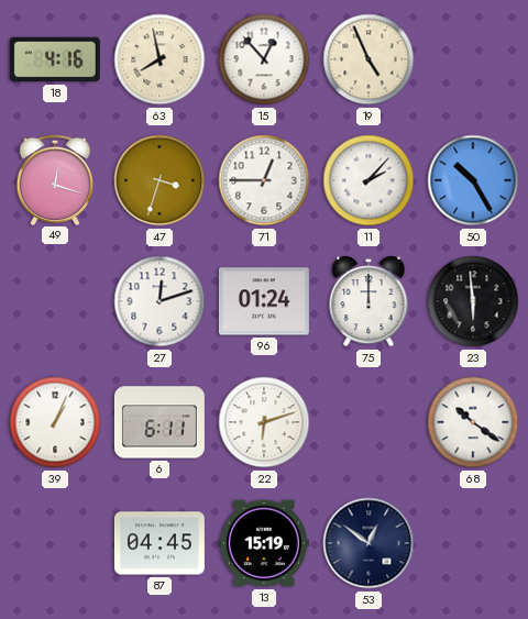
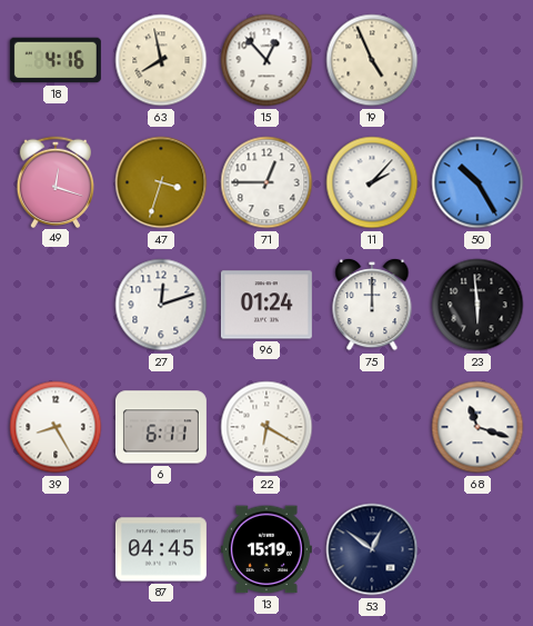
39: 1:04 -> 8:25 (56, 427)
22: 6:12 -> 6:20 (266, 427)
68: 10:21 -> 11:18 (477, 427)
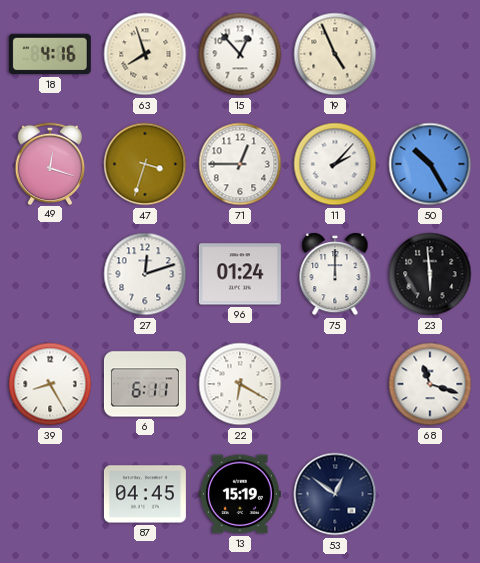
63: 7:58 -> 7:57 (145, 54)
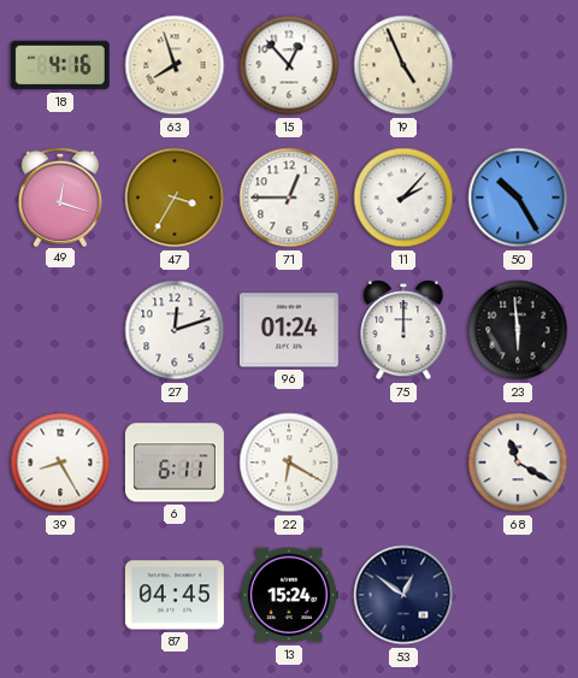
47: 3:33 -> 3:35 (175, 197)
68: 11:18 -> 11:20 (518, 462)
13: 15:19 -> 15:24 (289, 595)
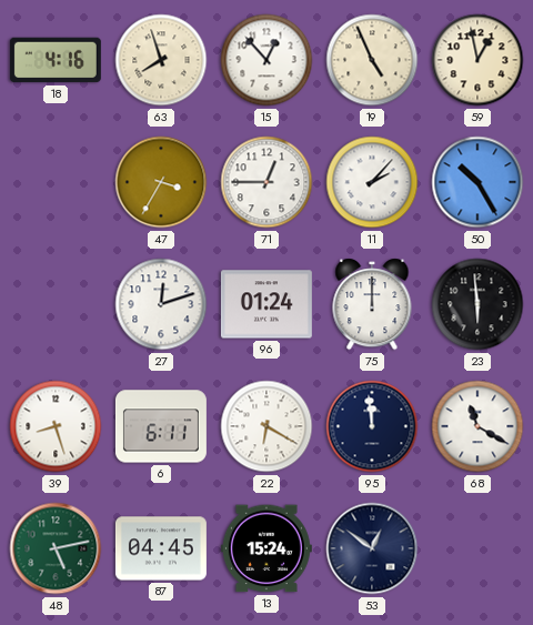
59: none -> 12:58 (477, 60)
49: 12:18 -> none (60, 196)
39: 8:25 -> 8:27 (56, 426)
95: none -> 11:59 (372, 426)
48: none -> 5:13 (56, 548)
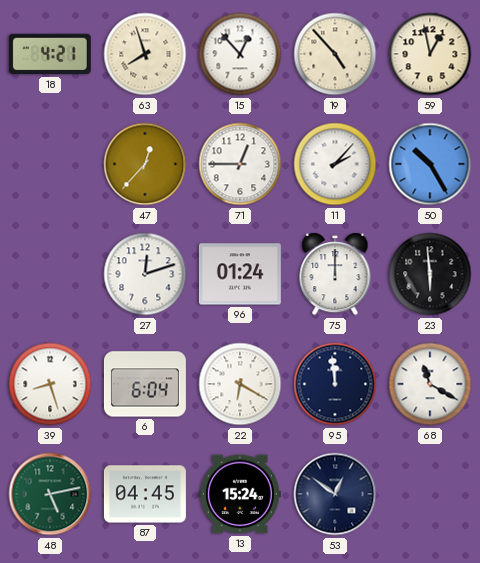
18: 4:16 -> 4:21 (50, 54)
19: 4:56 -> 4:53 (335, 54)
47: 3:35 -> 12:37 (145, 164)
6: 6:11 -> 6:04 (145, 384)
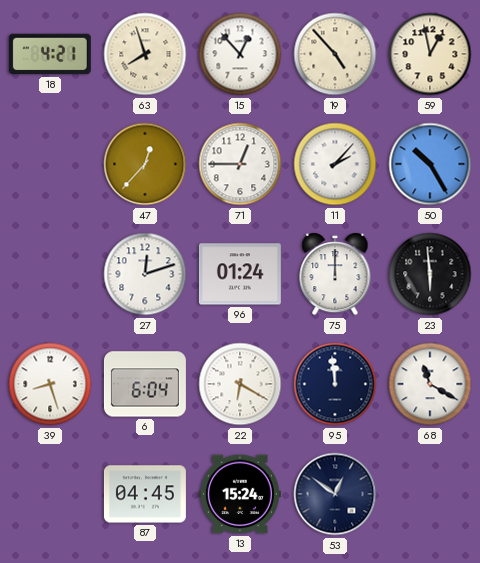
48: 5:13 -> none (50, 494)
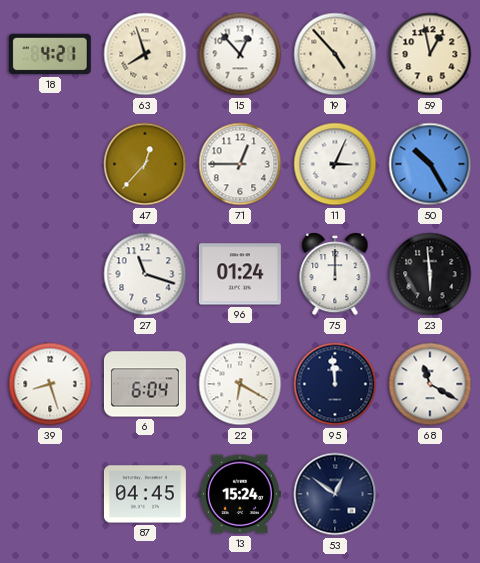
11: 2:07 -> 3:04 (335, 164)
27: 12:12 -> 11:18 (145, 274)
